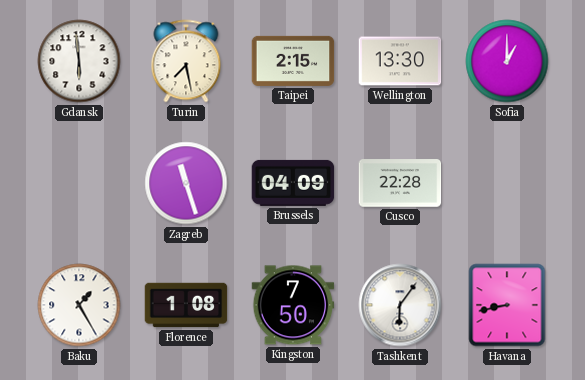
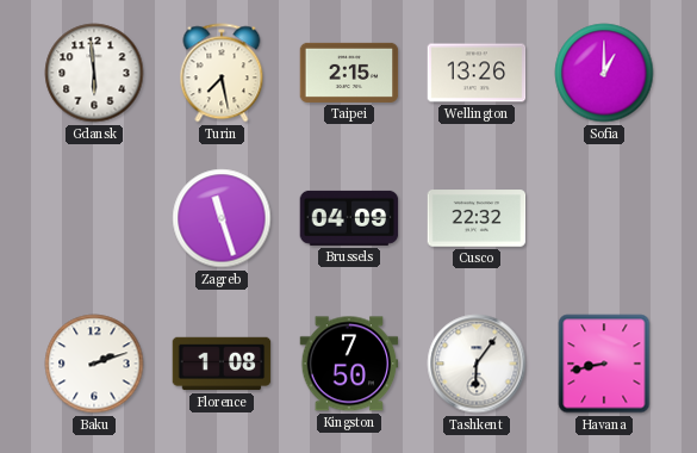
Wellington: 13:30 -> 13:26 (477, 73)
Cusco: 22:28 -> 22:32 (477, 218)
Baku: 1:25 -> 2:12 (94, 364)
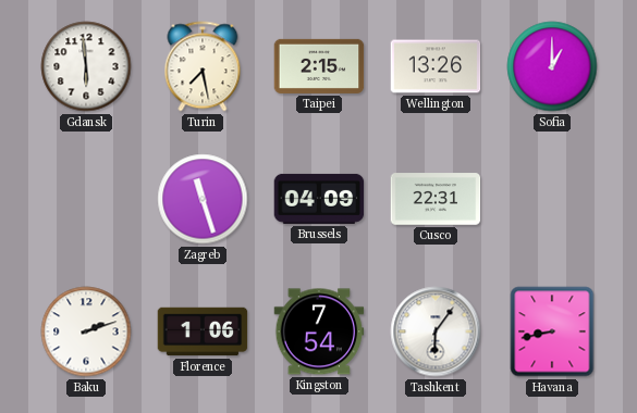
Cusco: 22:32 -> 22:31 (436, 199)
Florence: 1:08 -> 1:06 (203, 331)
Kingston: 7:50 -> 7:54 (319, 331)
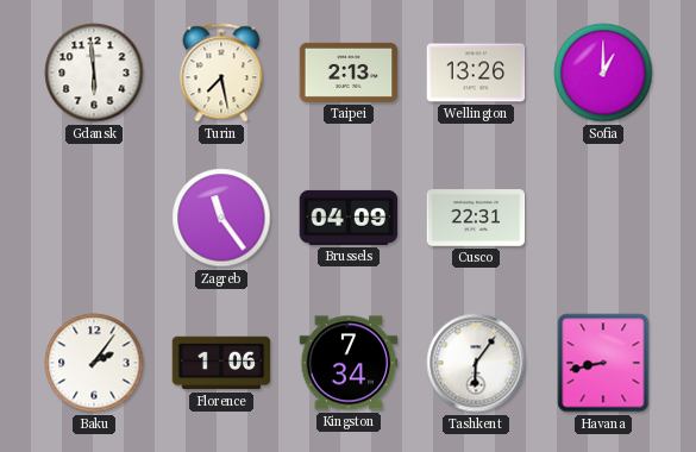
Taipei: 2:15 -> 2:13 (349, 73)
Zagreb: 11:27 -> 11:24 (221, 218)
Baku: 2:12 -> 2:06 (94, 363)
Kingston: 7:54 -> 7:34 (349, 363)
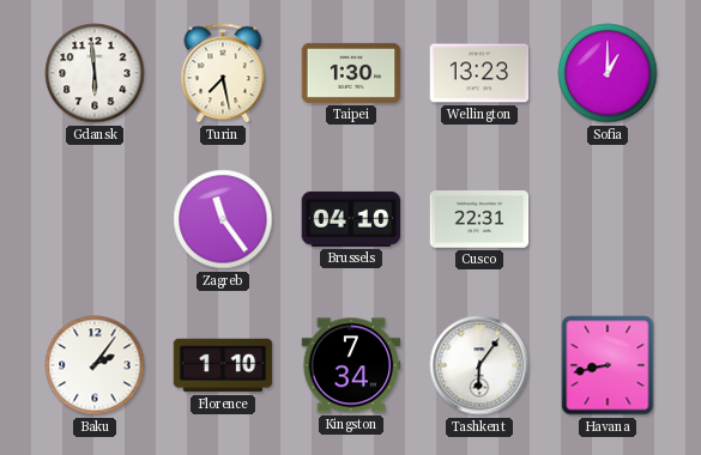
Taipei: 2:13 -> 1:30 (351, 73)
Wellington: 13:26 -> 13:23 (479, 73)
Brussels: 04:09 -> 04:10 (351, 219)
Florence: 1:06 -> 1:10 (223, 365)
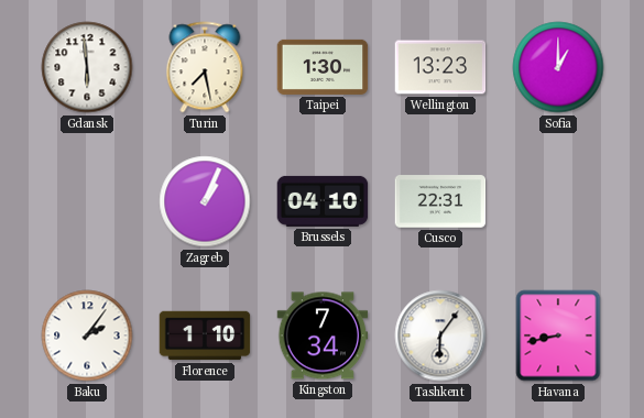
Zagreb: 11:24 -> 1:04 (205, 201)
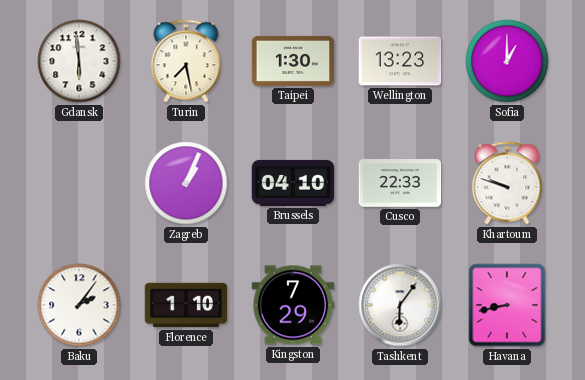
Cusco: 22:31 -> 22:33 (400, 183)
Khartoum: none -> 9:48 (507, 183)
Kingston: 7:34 -> 7:29 (293, 305)
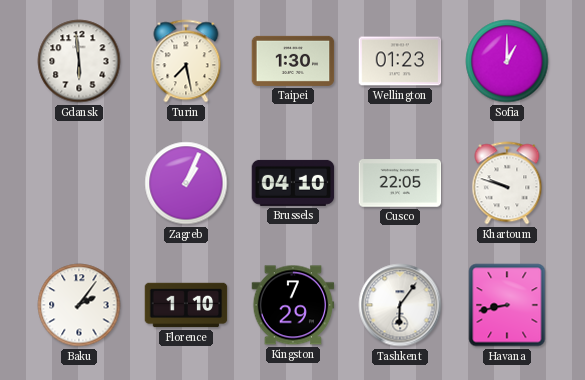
Wellington: 13:23 -> 01:23 (400, 61)
Cusco: 22:33 -> 22:05 (400, 183)
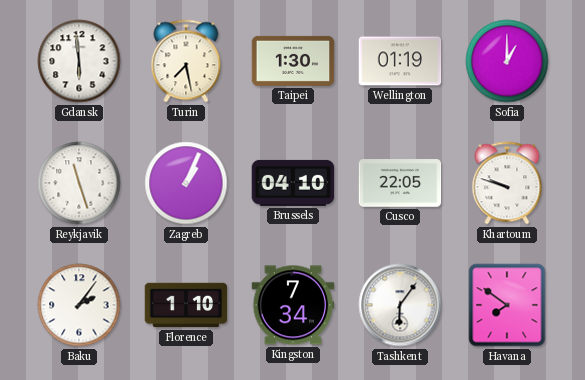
Wellington: 01:23 -> 01:19 (400, 61)
Reykjavik: none -> 11:27 (79, 183)
Kingston: 7:29 -> 7:34 (293, 305)
Havana: 8:43 -> 7:51 (507, 305)
